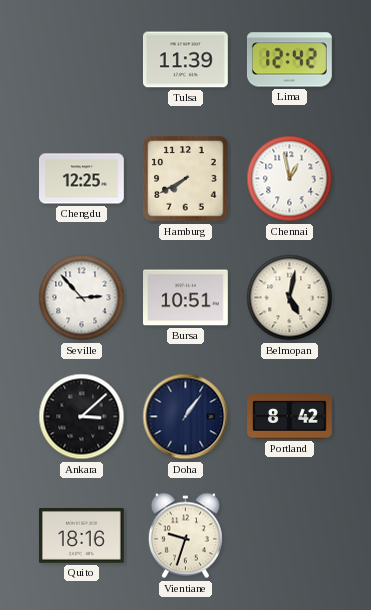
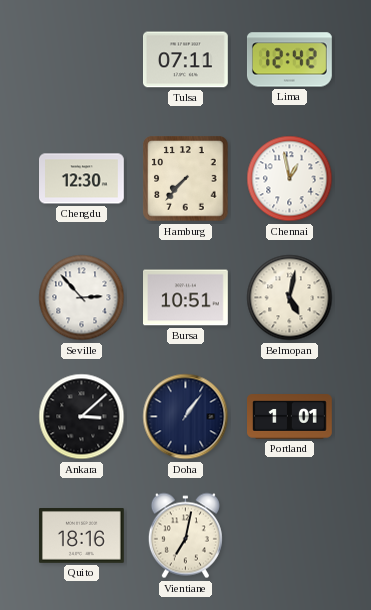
Tulsa: 11:39 -> 07:11 (186, 60)
Chengdu: 12:25 -> 12:30 (82, 179)
Hamburg: 7:40 -> 7:37 (186, 179)
Portland: 8:42 -> 1:01 (290, 417)
Vientiane: 9:33 -> 7:02 (185, 536)
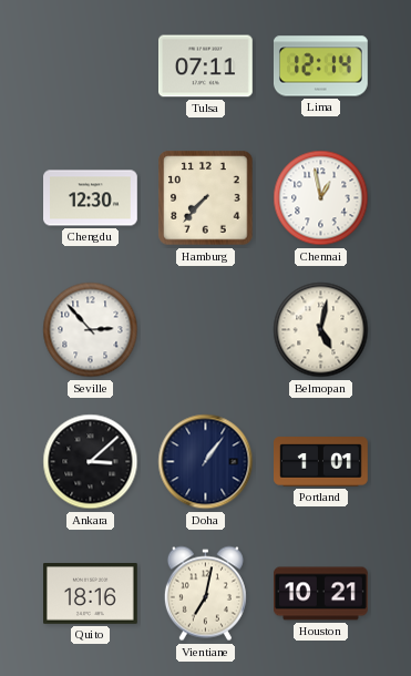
Lima: 12:42 -> 12:14 (320, 66)
Bursa: 10:51 -> none (186, 298)
Houston: none -> 10:21 (321, 594)
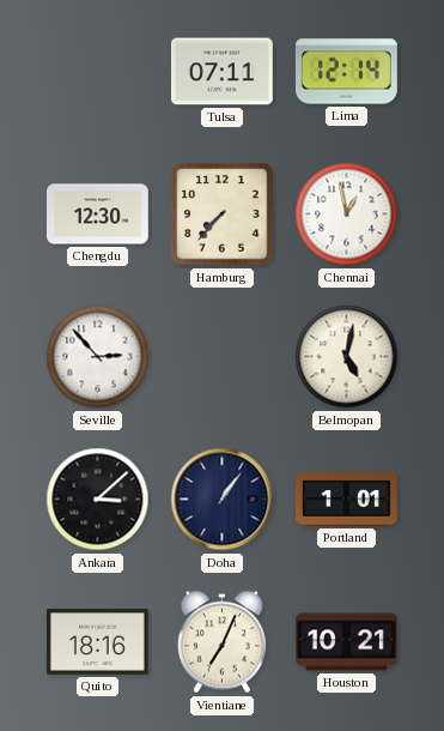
Vientiane: 7:02 -> 7:04 (221, 642)
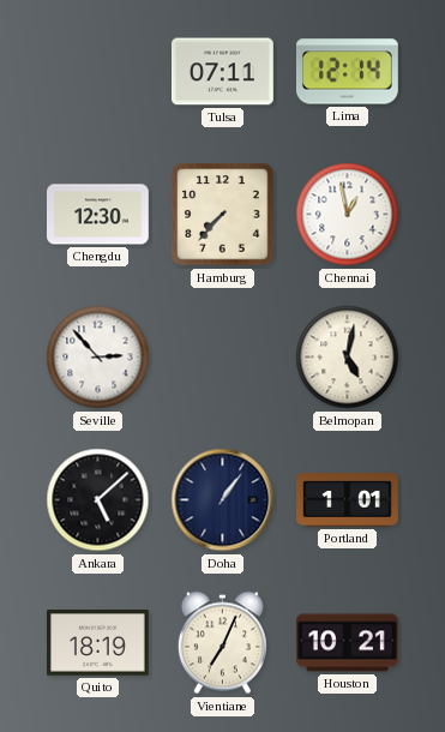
Ankara: 3:08 -> 5:08 (98, 500)
Quito: 18:16 -> 18:19 (98, 643)
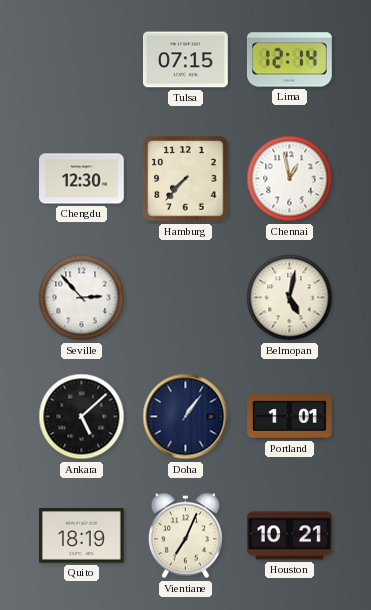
Tulsa: 07:11 -> 07:15 (186, 60)
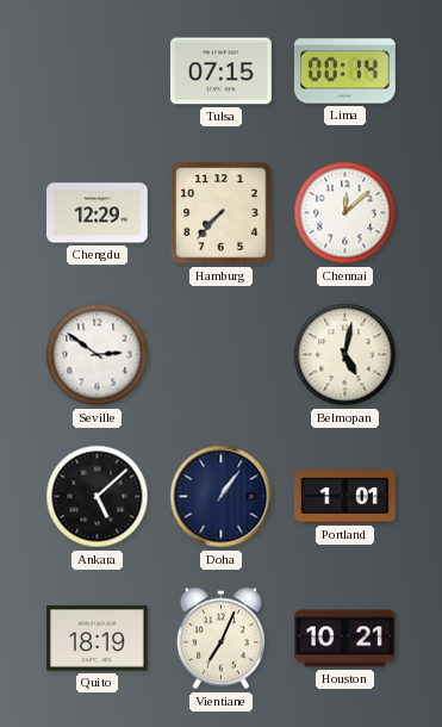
Lima: 12:14 -> 00:14 (344, 72)
Chengdu: 12:30 -> 12:29 (98, 213)
Chennai: 12:58 -> 12:08 (345, 213)
Seville: 2:53 -> 2:51 (98, 355)
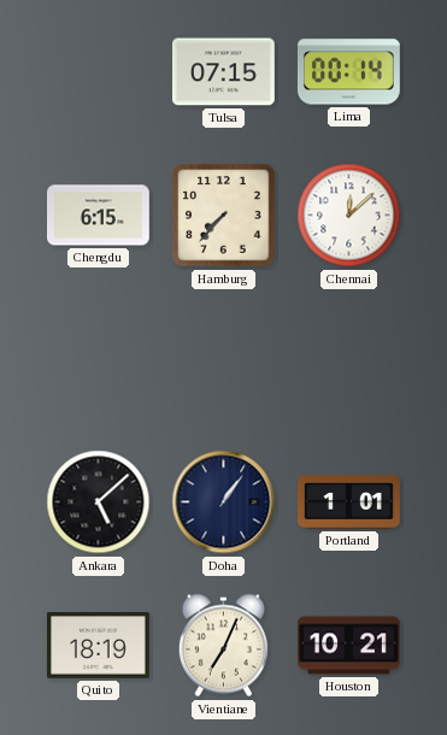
Chengdu: 12:29 -> 6:15 (99, 216)
Seville: 2:51 -> none (98, 355)
Belmopan: 5:02 -> none (345, 355)
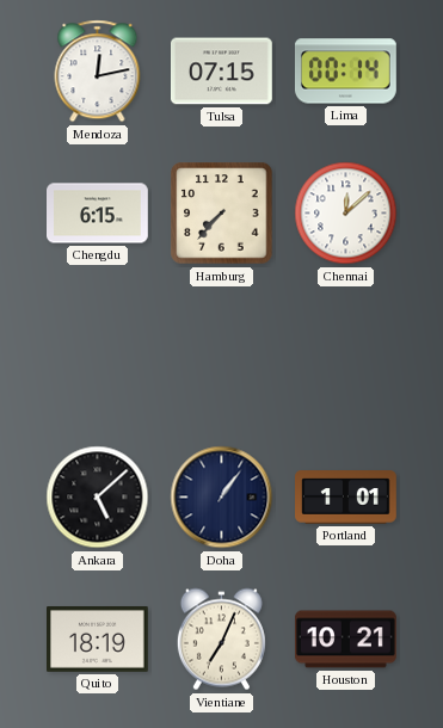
Mendoza: none -> 12:13 (98, 72)
